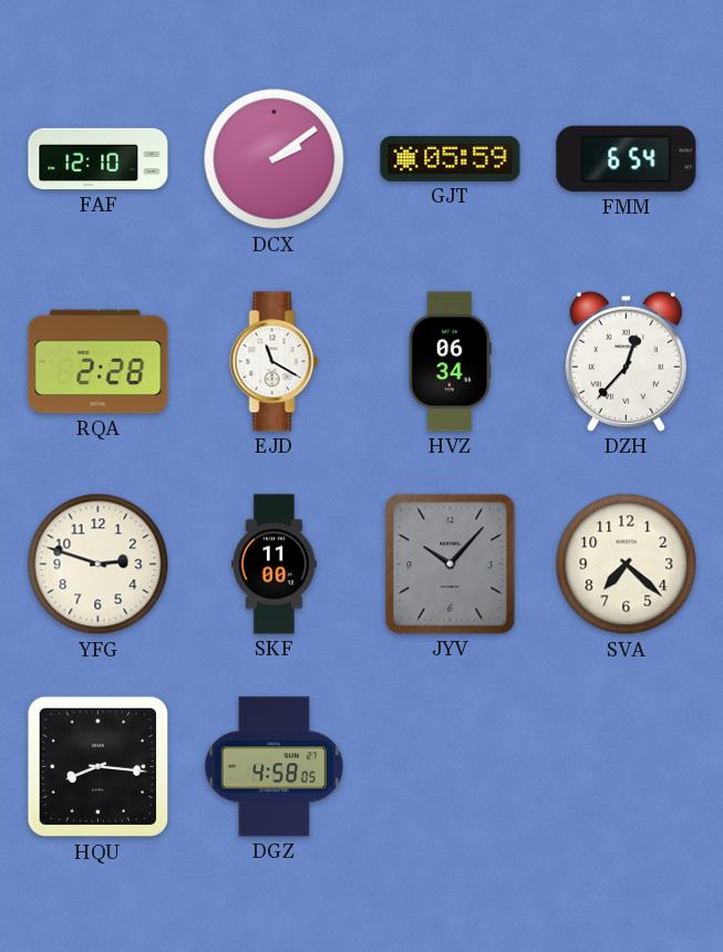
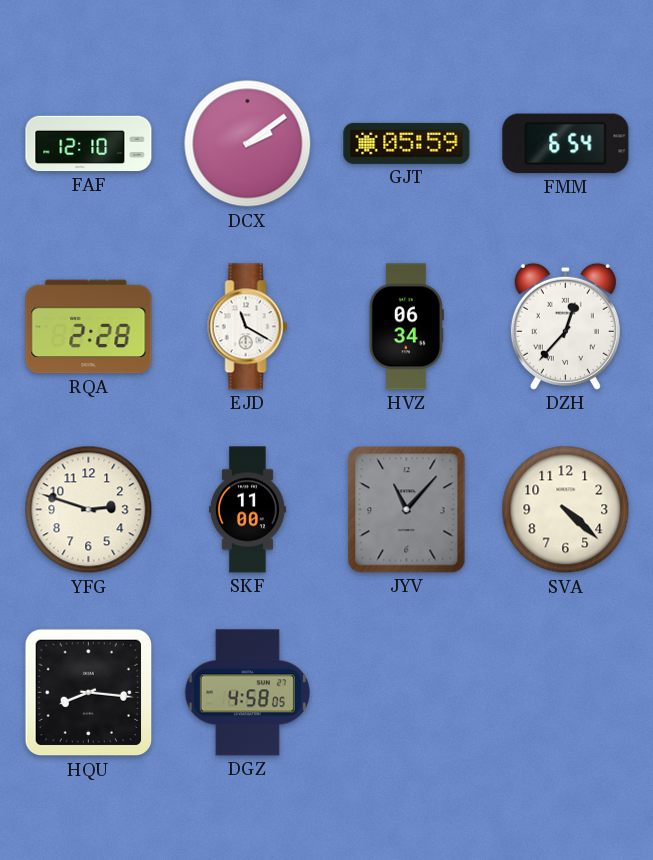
JYV: 10:07 -> 11:07 (407, 510)
SVA: 7:22 -> 4:22 (566, 510)
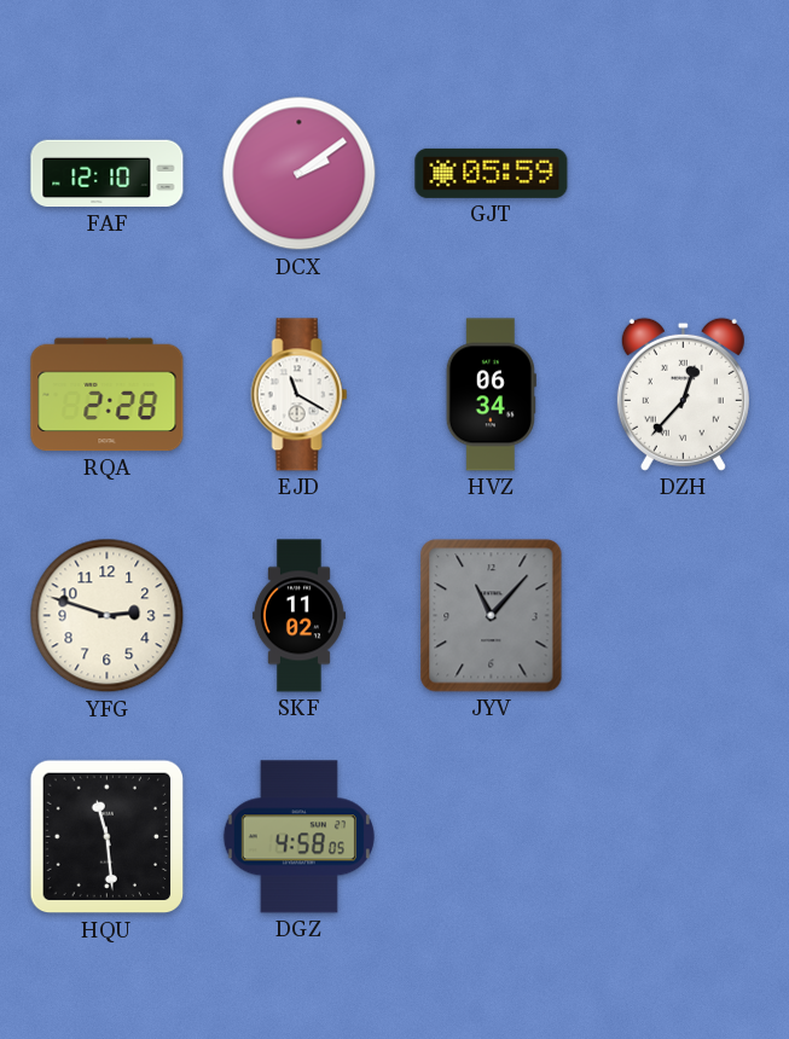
FMM: 6:54 -> none (566, 144)
SKF: 11:00 -> 11:02 (298, 616)
SVA: 4:22 -> none (566, 510)
HQU: 8:16 -> 11:29 (108, 837)
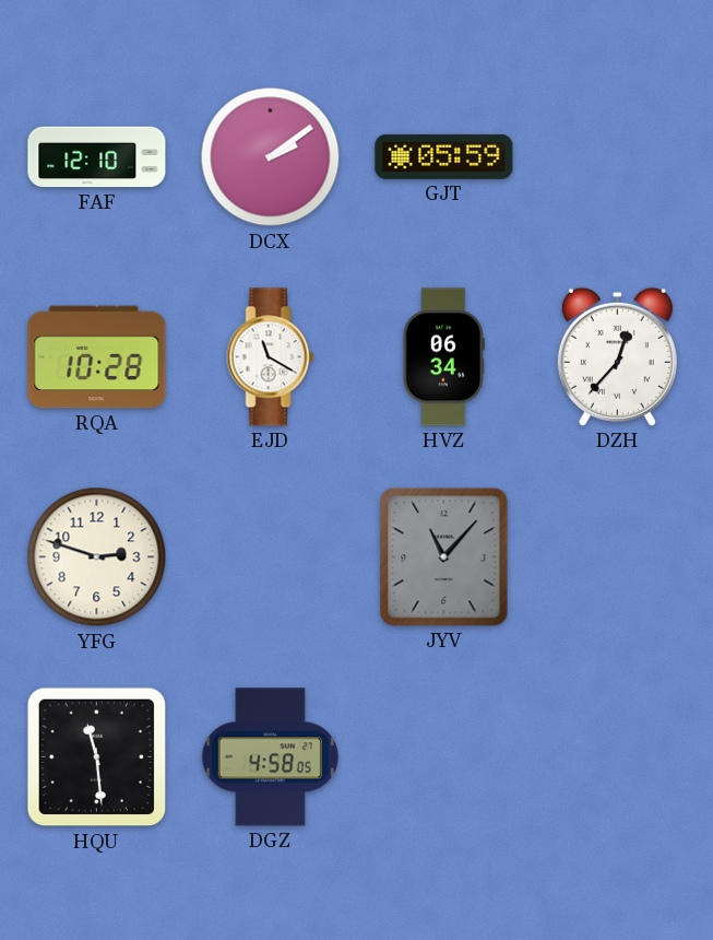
RQA: 2:28 -> 10:28 (97, 357)
SKF: 11:02 -> none (298, 616)
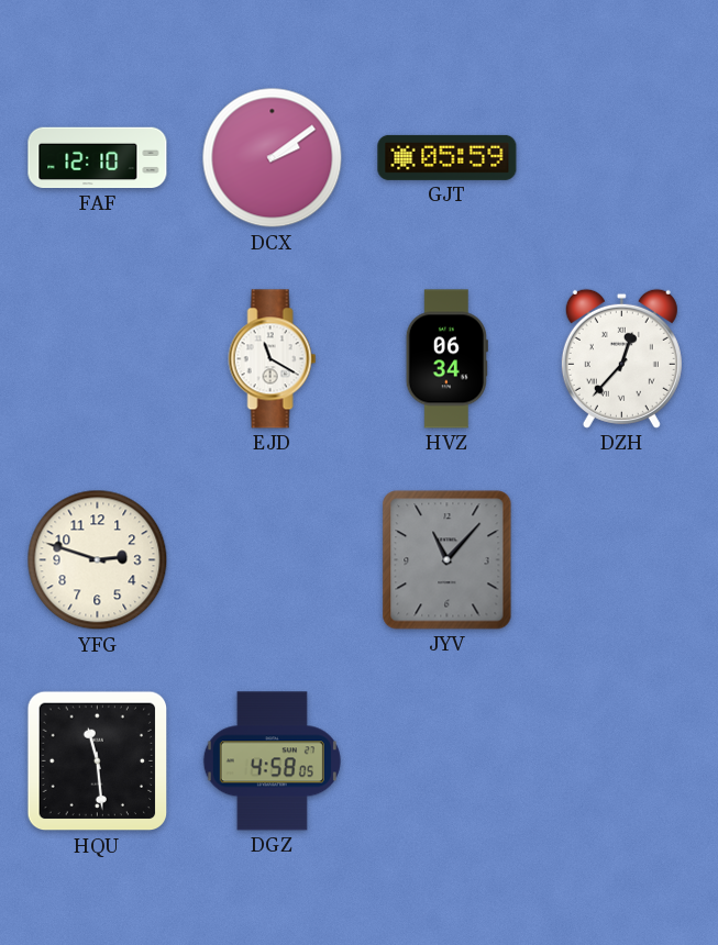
RQA: 10:28 -> none (97, 357)
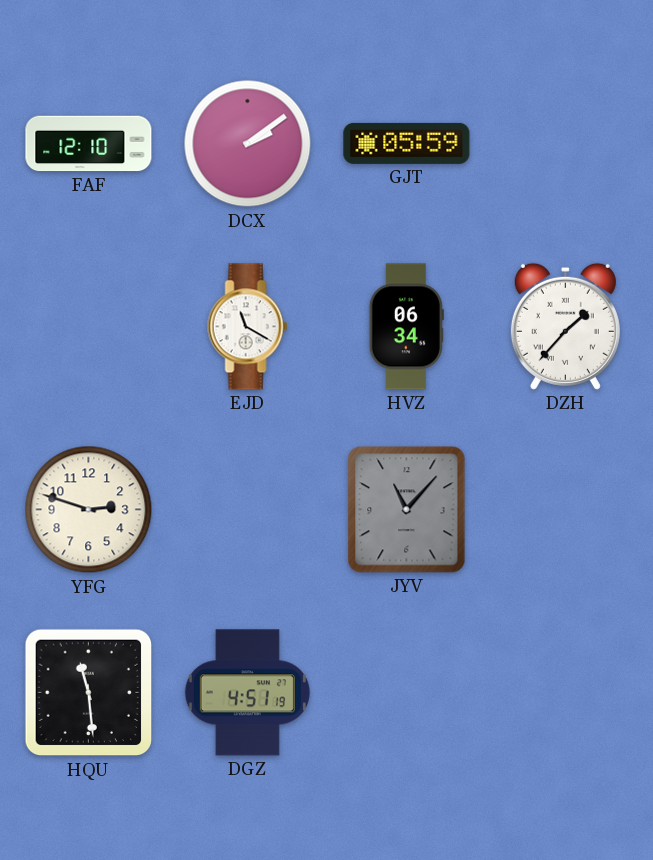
DZH: 12:37 -> 1:37 (565, 326)
DGZ: 4:58 -> 4:51 (247, 693)
